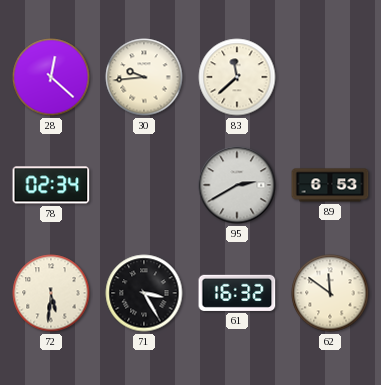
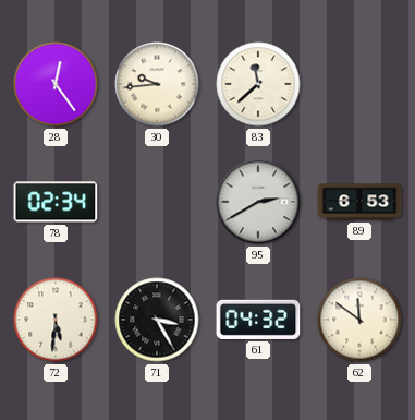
28: 12:22 -> 12:24 (56, 84)
61: 16:32 -> 04:32 (258, 320)
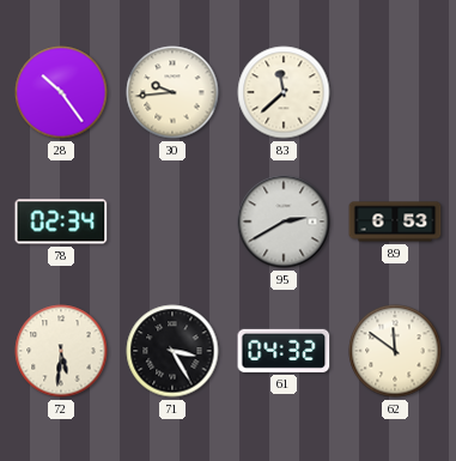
28: 12:24 -> 10:24 (61, 92)
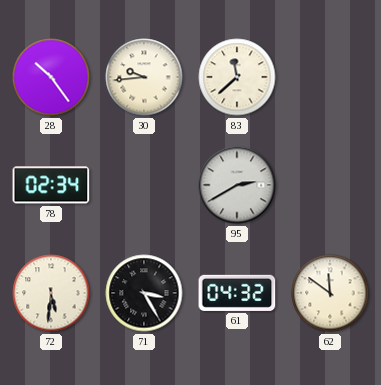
89: 6:53 -> none (395, 222)
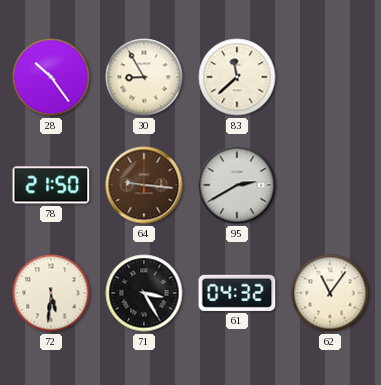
30: 9:44 -> 8:55 (144, 77)
78: 02:34 -> 21:50 (51, 185)
64: none -> 9:16 (144, 185)
62: 11:51 -> 11:06 (330, 293)
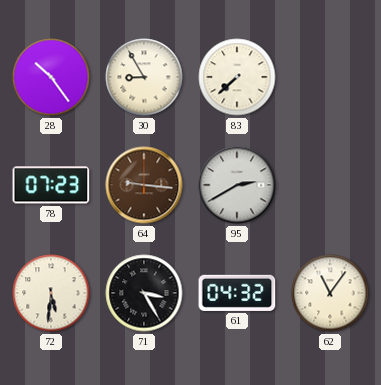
83: 11:38 -> 7:38 (237, 77)
78: 21:50 -> 07:23 (51, 185)
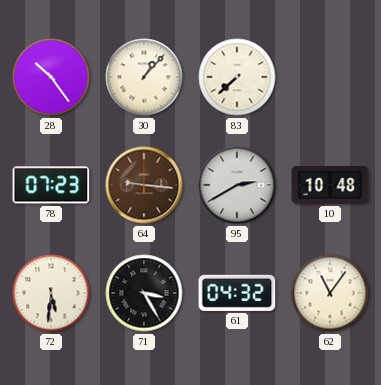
30: 8:55 -> 1:07 (144, 77)
10: none -> 10:48 (330, 186)
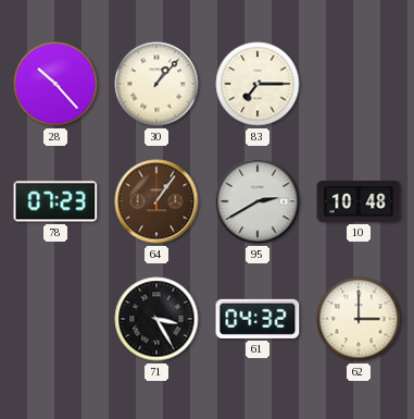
28: 10:24 -> 10:23 (55, 84)
83: 7:38 -> 7:15 (258, 84)
64: 9:16 -> 1:06 (156, 201)
72: 5:31 -> none (51, 293)
62: 11:06 -> 3:00 (359, 319)
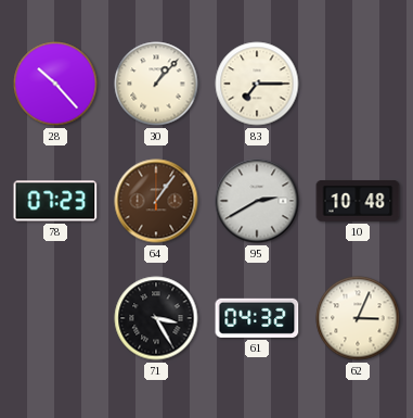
62: 3:00 -> 3:04 (358, 318)
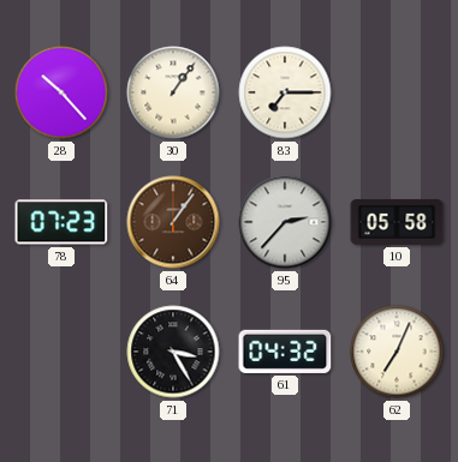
30: 1:07 -> 1:06 (173, 92)
95: 2:40 -> 2:37 (285, 222)
10: 10:48 -> 05:58 (397, 223)
62: 3:04 -> 7:04 (397, 352)
